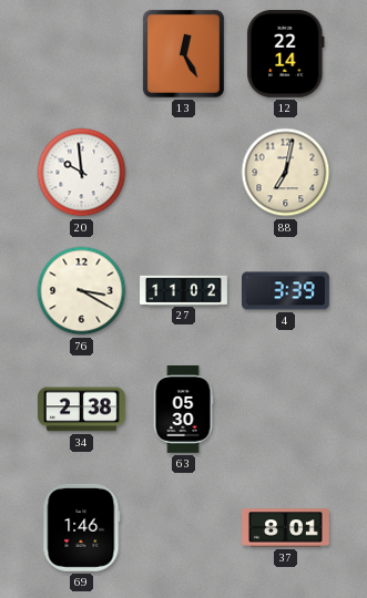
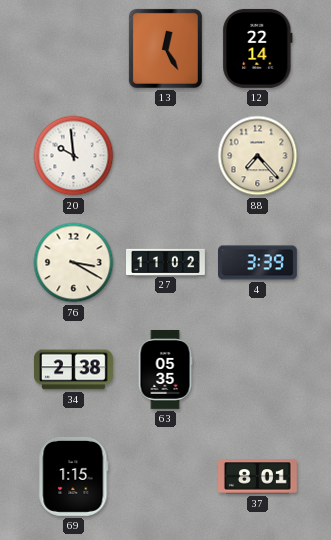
88: 7:02 -> 7:23 (258, 156)
63: 05:30 -> 05:35 (165, 369)
69: 1:46 -> 1:15 (74, 476)
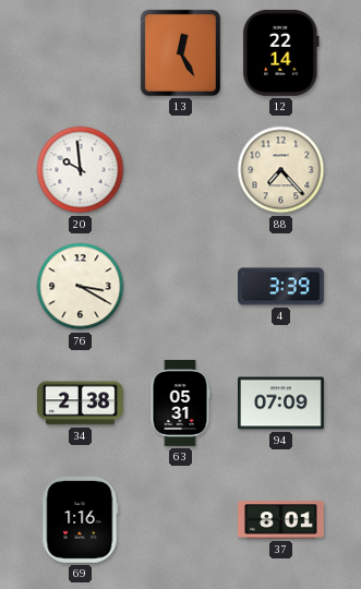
27: 11:02 -> none (166, 262)
63: 05:35 -> 05:31 (180, 402)
94: none -> 07:09 (280, 404)
69: 1:15 -> 1:16 (81, 519)
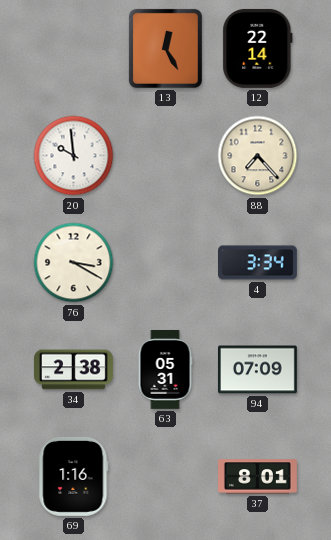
4: 3:39 -> 3:34 (258, 263)
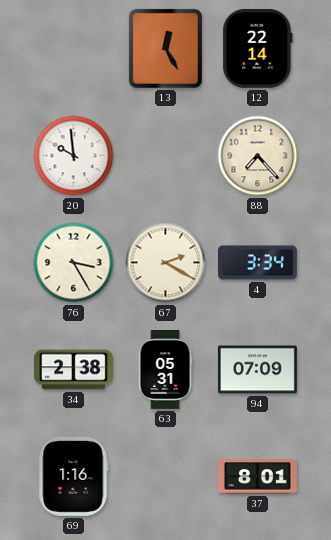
76: 3:20 -> 3:25 (74, 263)
67: none -> 2:20 (166, 263)
